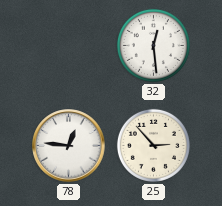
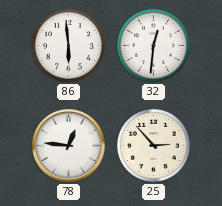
86: none -> 5:59 (68, 45)
32: 12:29 -> 12:31 (153, 45)
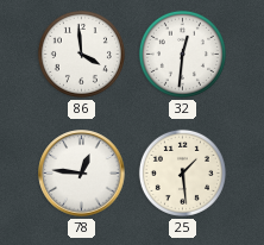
86: 5:59 -> 3:59 (81, 54)
25: 2:53 -> 1:29 (182, 172)
